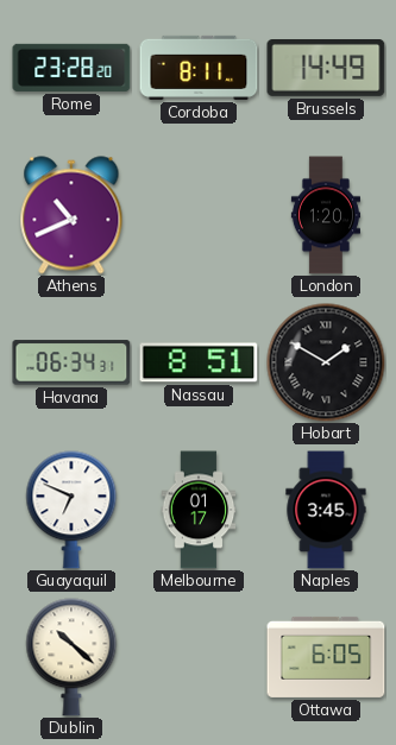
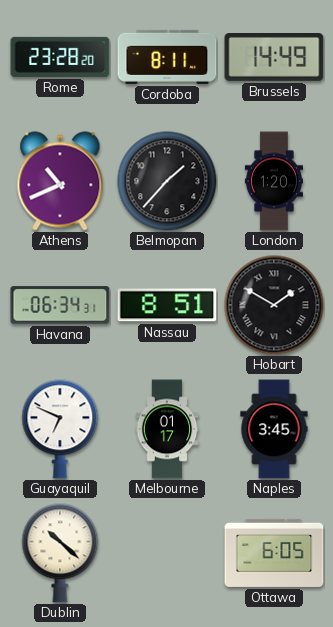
Belmopan: none -> 1:37 (167, 181)
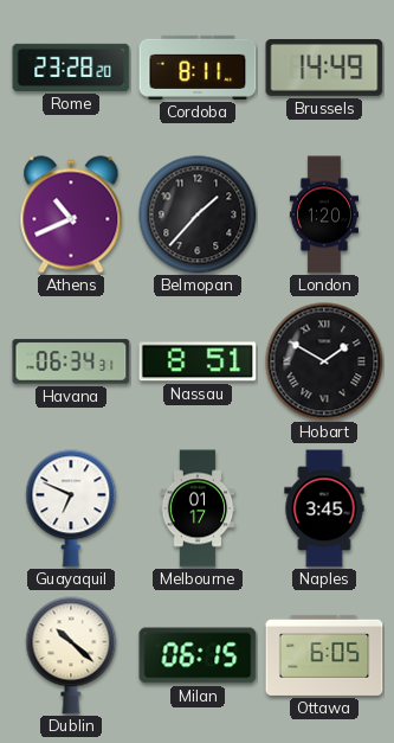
Milan: none -> 06:15 (198, 655)
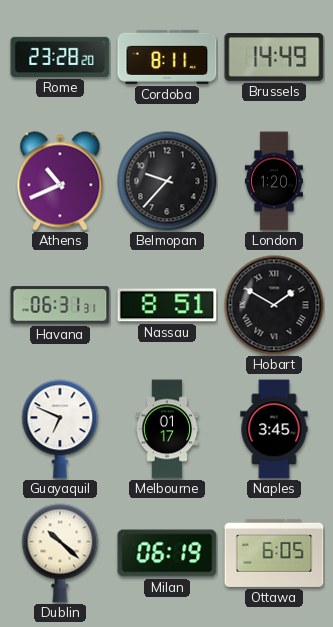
Belmopan: 1:37 -> 9:37 (167, 181)
Havana: 06:34 -> 06:31 (60, 305)
Milan: 06:15 -> 06:19 (167, 553)
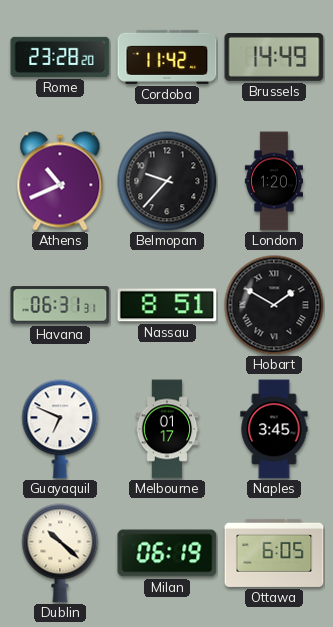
Cordoba: 8:11 -> 11:42 (167, 57)
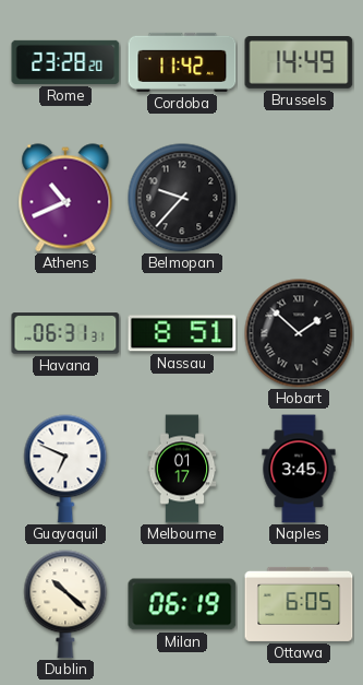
London: 1:20 -> none (274, 181)
Hobart: 1:50 -> 1:52 (299, 333)
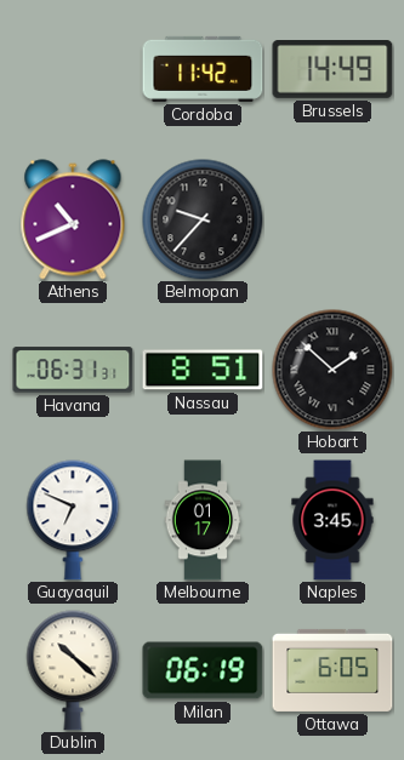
Rome: 23:28 -> none (65, 62)
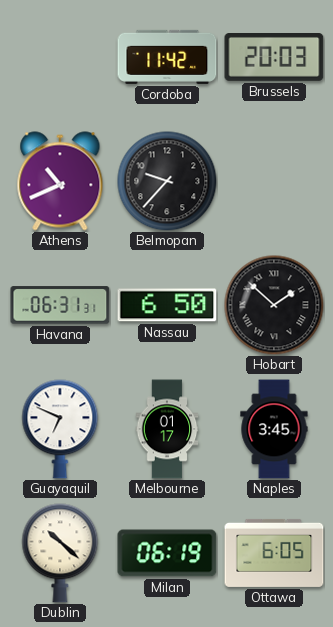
Brussels: 14:49 -> 20:03 (274, 58)
Nassau: 8:51 -> 6:50 (167, 305)
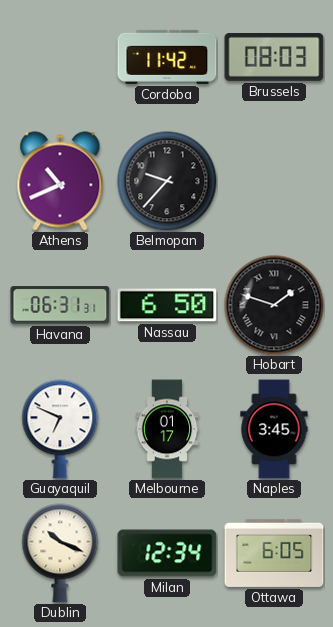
Brussels: 20:03 -> 08:03 (274, 58)
Hobart: 1:52 -> 1:48 (274, 305)
Dublin: 10:22 -> 10:19 (60, 553)
Milan: 06:19 -> 12:34 (167, 553)
